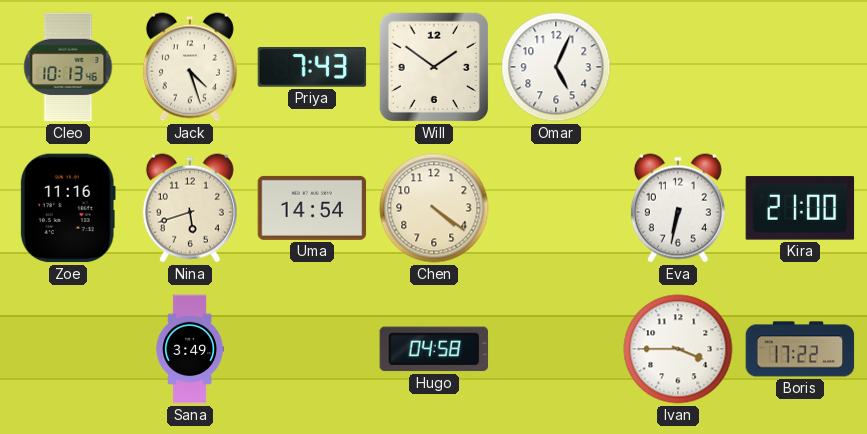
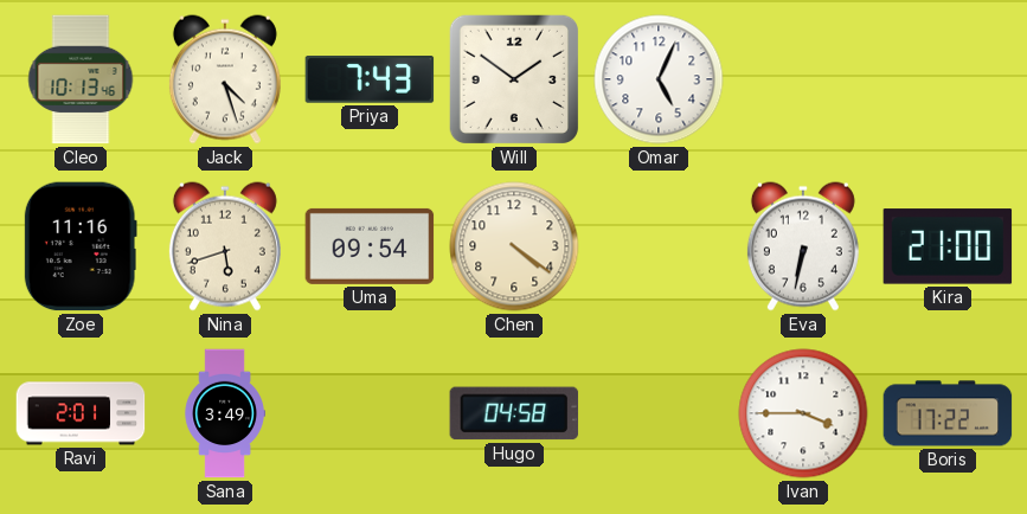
Uma: 14:54 -> 09:54 (370, 246)
Ravi: none -> 2:01 (81, 413)
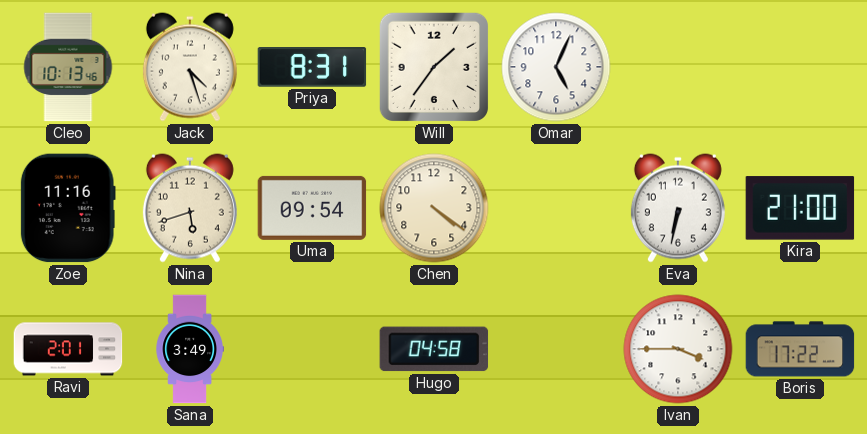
Priya: 7:43 -> 8:31 (312, 67)
Will: 1:51 -> 1:36 (434, 67)
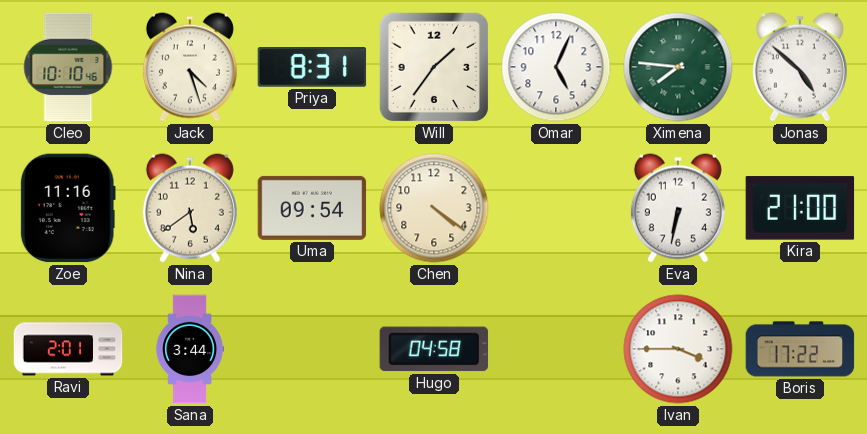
Cleo: 10:13 -> 10:10 (68, 67)
Ximena: none -> 7:46 (678, 67)
Jonas: none -> 4:52 (800, 67)
Nina: 5:42 -> 5:39 (190, 208)
Sana: 3:49 -> 3:44 (190, 349)
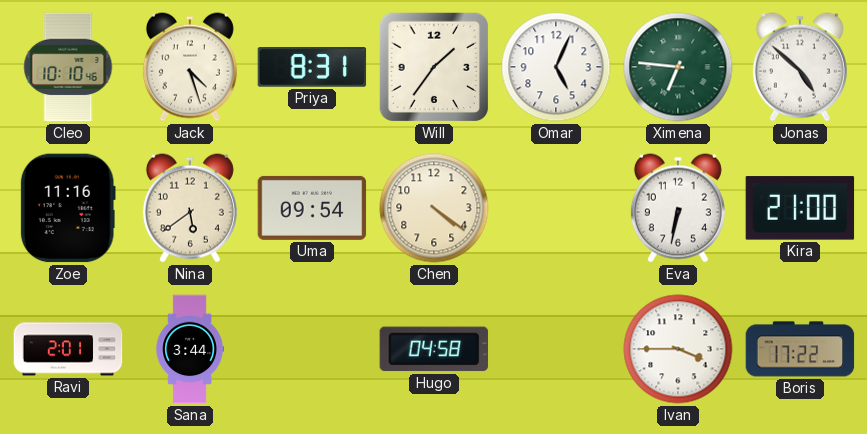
Ximena: 7:46 -> 6:46 (678, 67)
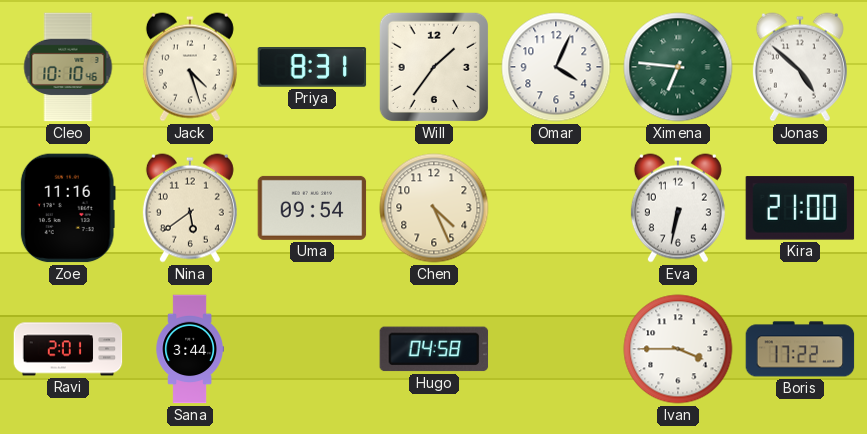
Omar: 5:04 -> 4:04 (556, 67)
Chen: 4:21 -> 4:26 (434, 208)
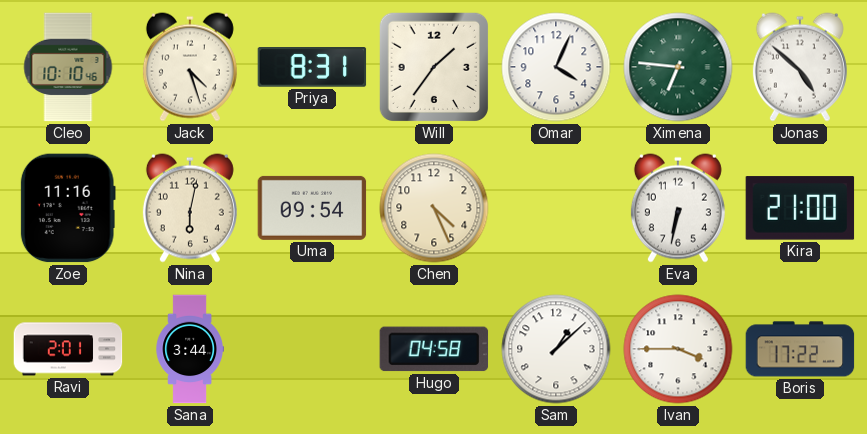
Nina: 5:39 -> 6:02 (190, 208)
Sam: none -> 1:08 (556, 349)
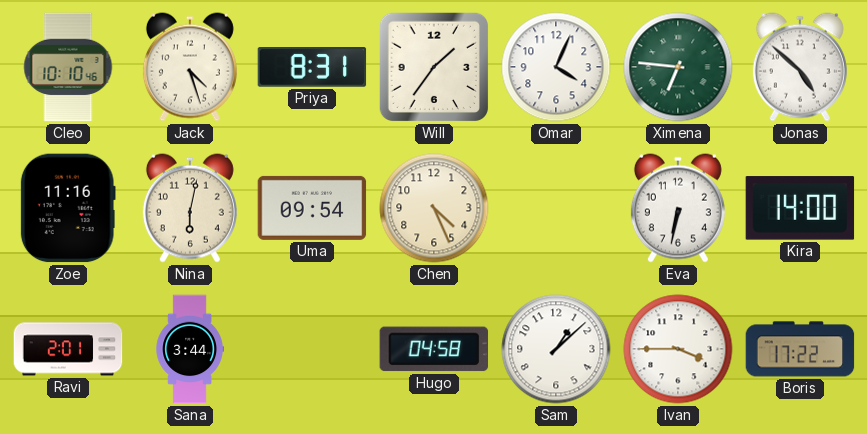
Kira: 21:00 -> 14:00 (800, 208)
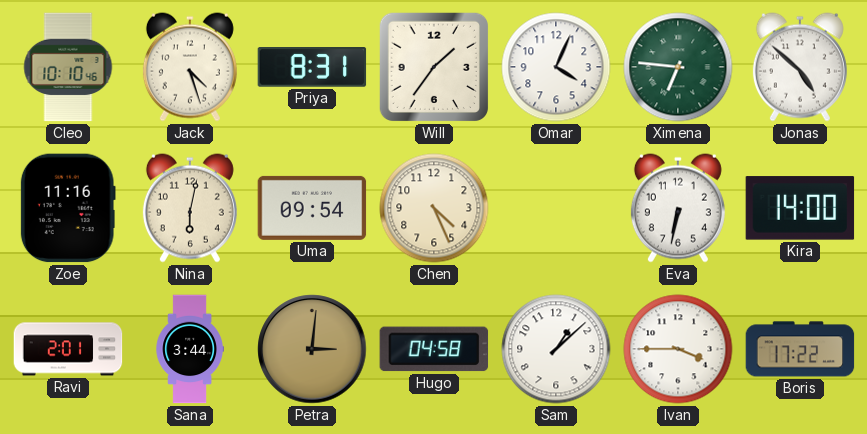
Petra: none -> 3:01 (312, 349)
